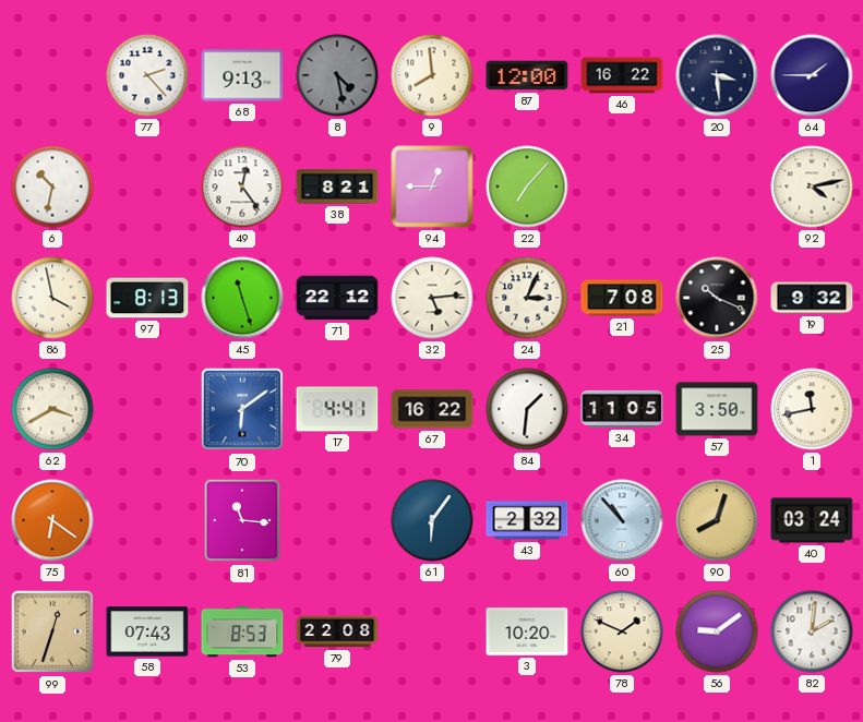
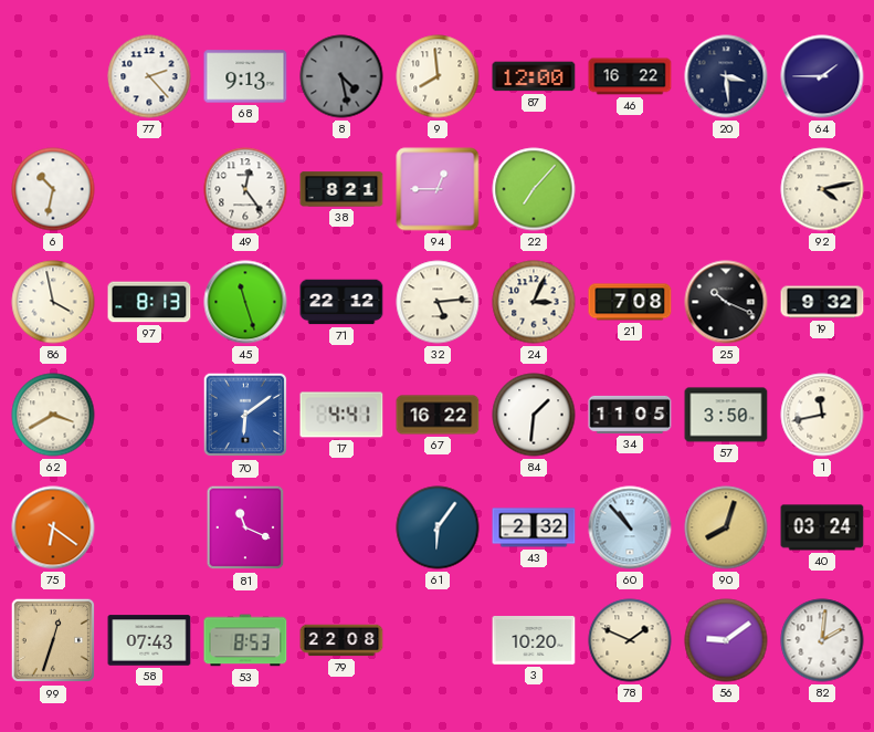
81: 11:16 -> 11:19 (245, 527)
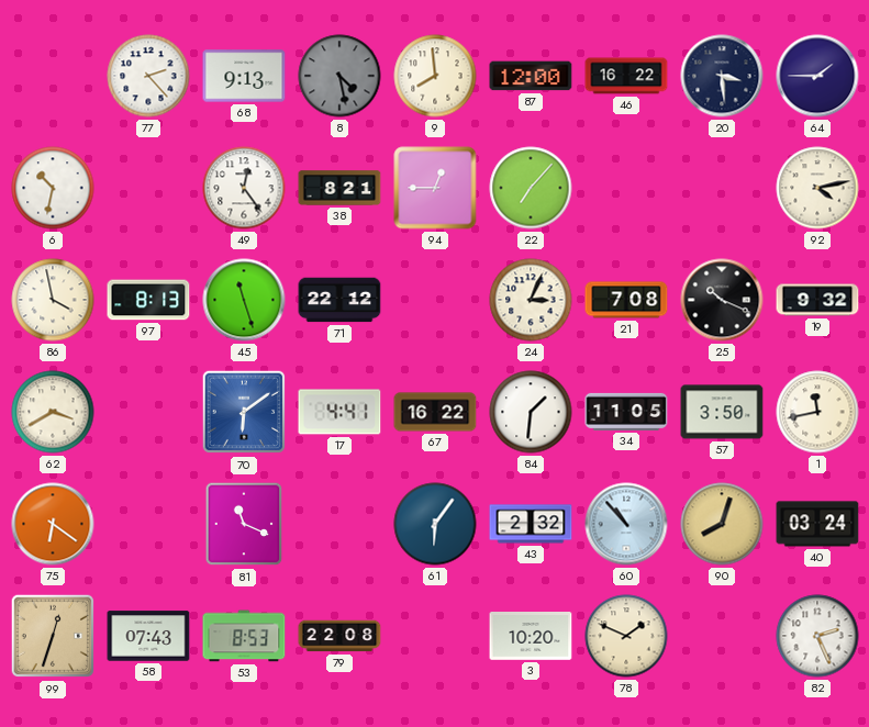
32: 5:14 -> none (438, 302)
56: 9:09 -> none (726, 640)
82: 2:01 -> 2:26 (817, 636)
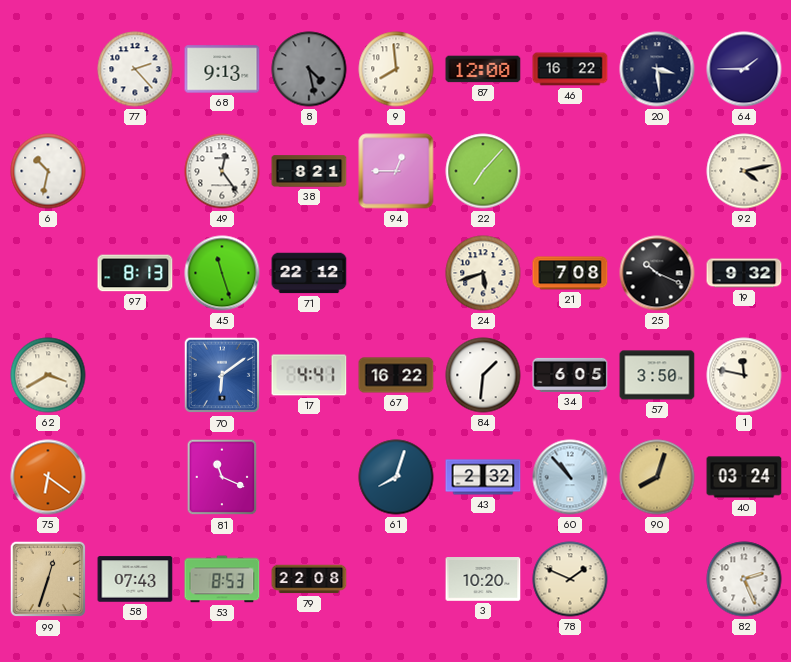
86: 3:58 -> none (53, 300)
24: 3:04 -> 5:42 (483, 273)
34: 11:05 -> 6:05 (570, 375)
1: 11:43 -> 11:47 (744, 375)
61: 6:06 -> 8:03 (396, 477)
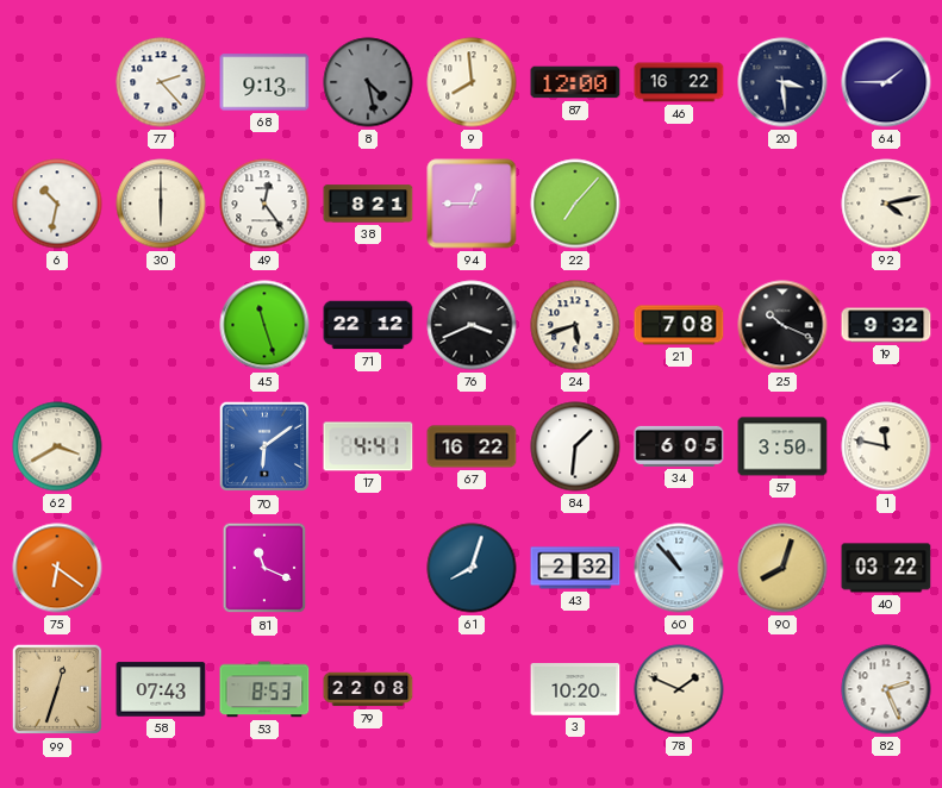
30: none -> 6:00 (161, 204)
97: 8:13 -> none (135, 273)
76: none -> 3:41 (472, 325)
40: 03:24 -> 03:22 (886, 568)
